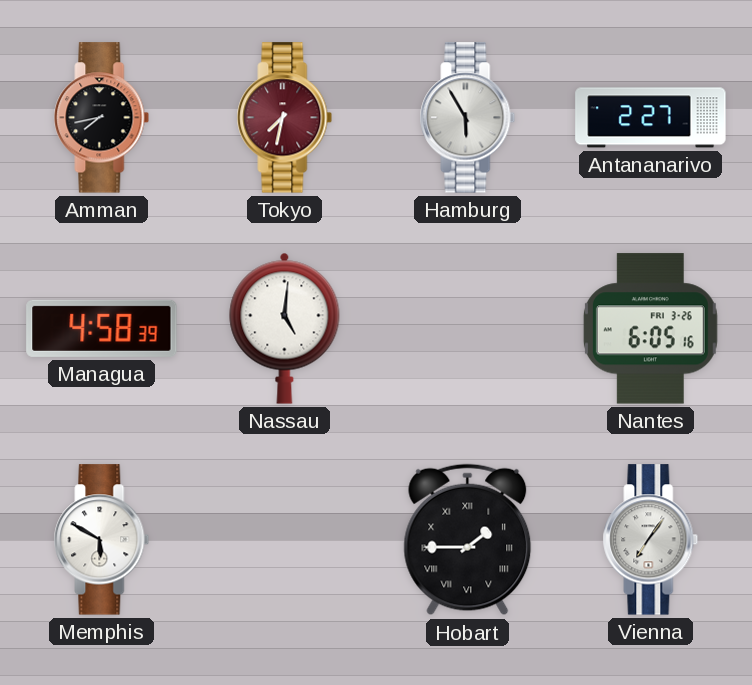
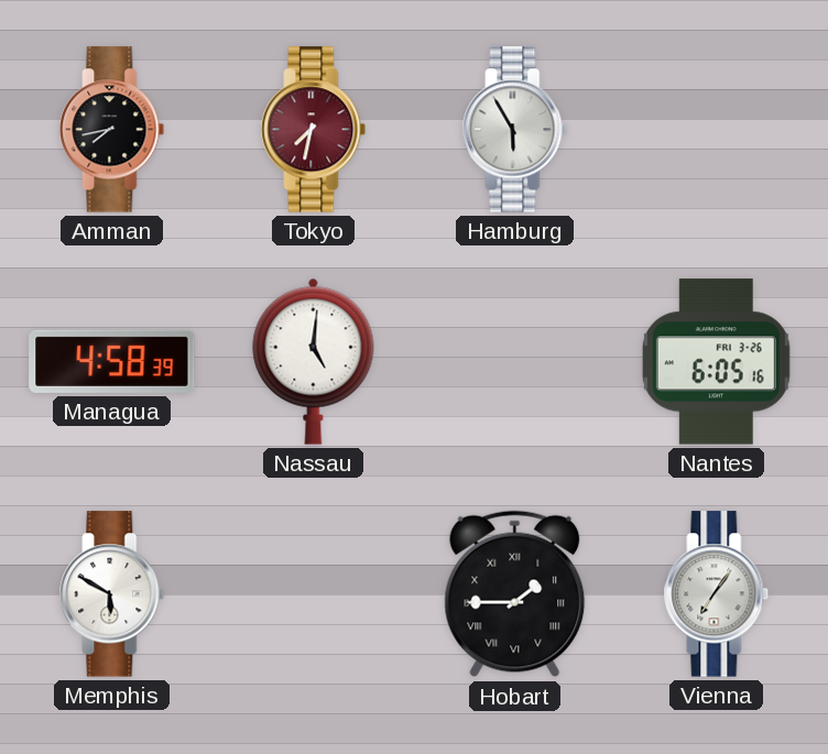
Antananarivo: 2:27 -> none (651, 118)
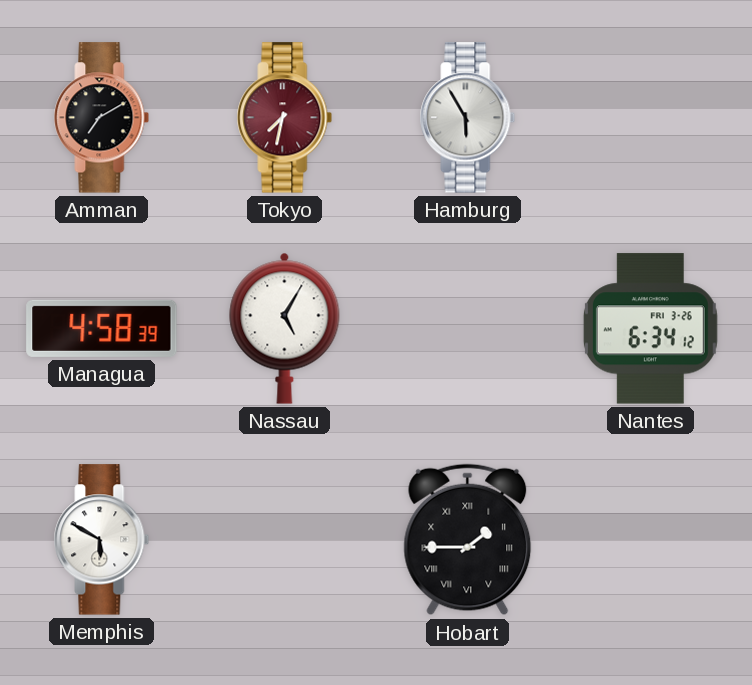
Amman: 7:43 -> 7:10 (102, 118)
Nassau: 5:01 -> 5:05 (285, 328)
Nantes: 6:05 -> 6:34 (650, 329)
Vienna: 7:06 -> none (717, 594)
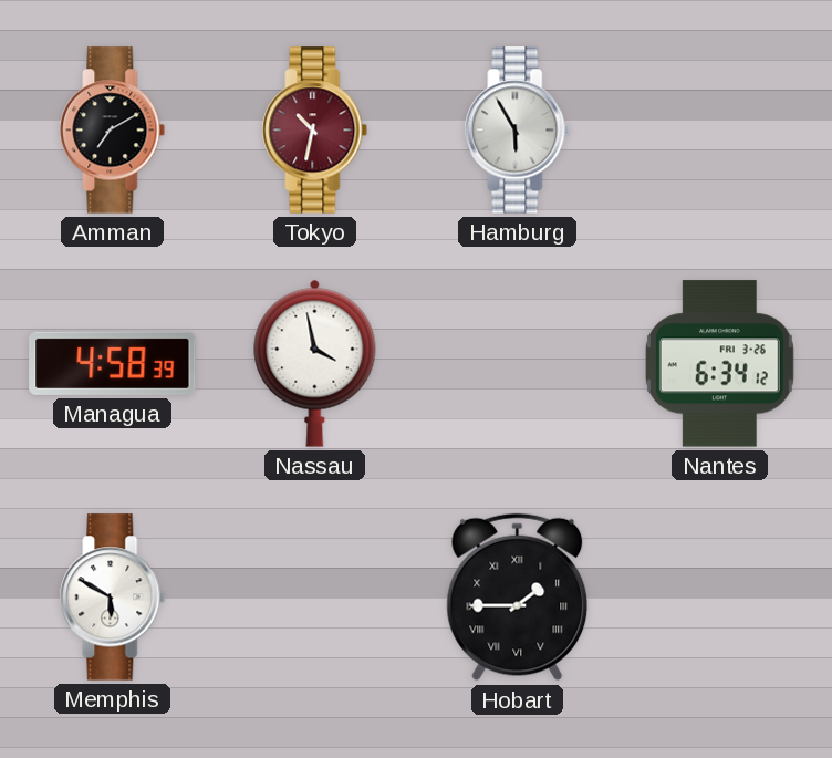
Tokyo: 7:32 -> 10:32 (315, 131)
Nassau: 5:05 -> 3:58 (315, 363)
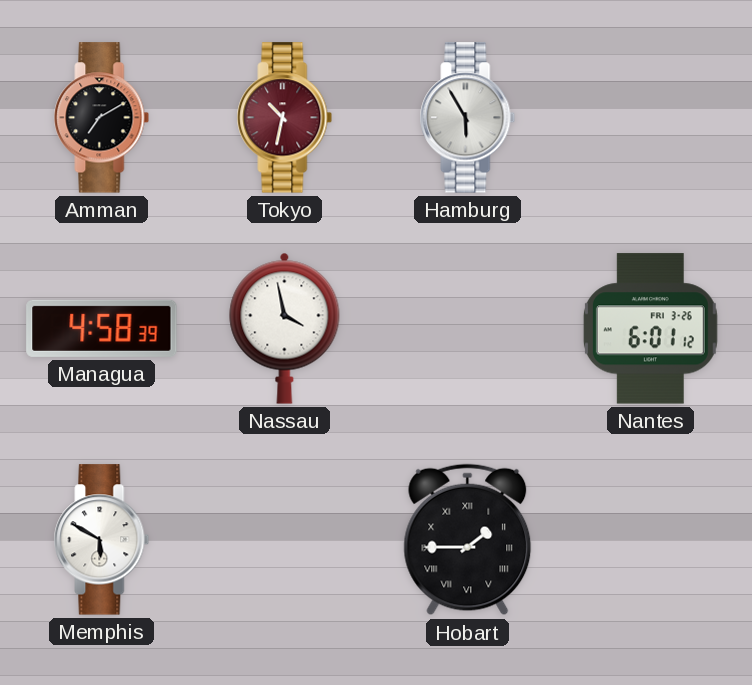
Nantes: 6:34 -> 6:01 (650, 329)
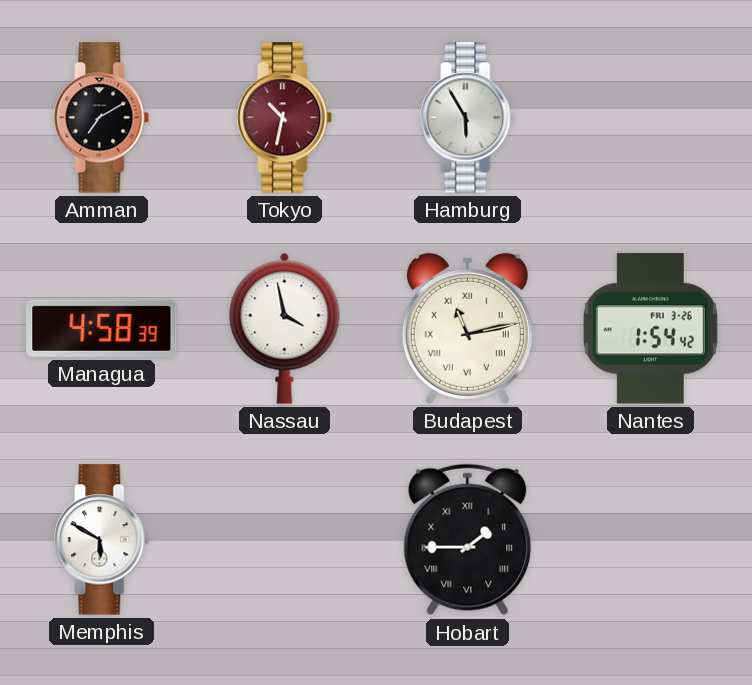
Budapest: none -> 11:13 (467, 328)
Nantes: 6:01 -> 1:54 (650, 329)
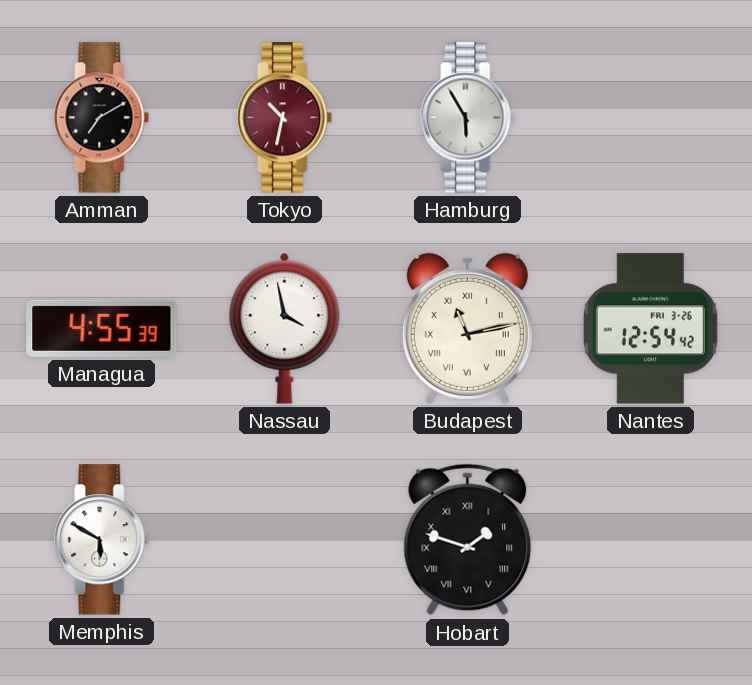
Managua: 4:58 -> 4:55 (102, 328)
Nantes: 1:54 -> 12:54 (650, 329)
Hobart: 1:45 -> 1:48 (468, 540)
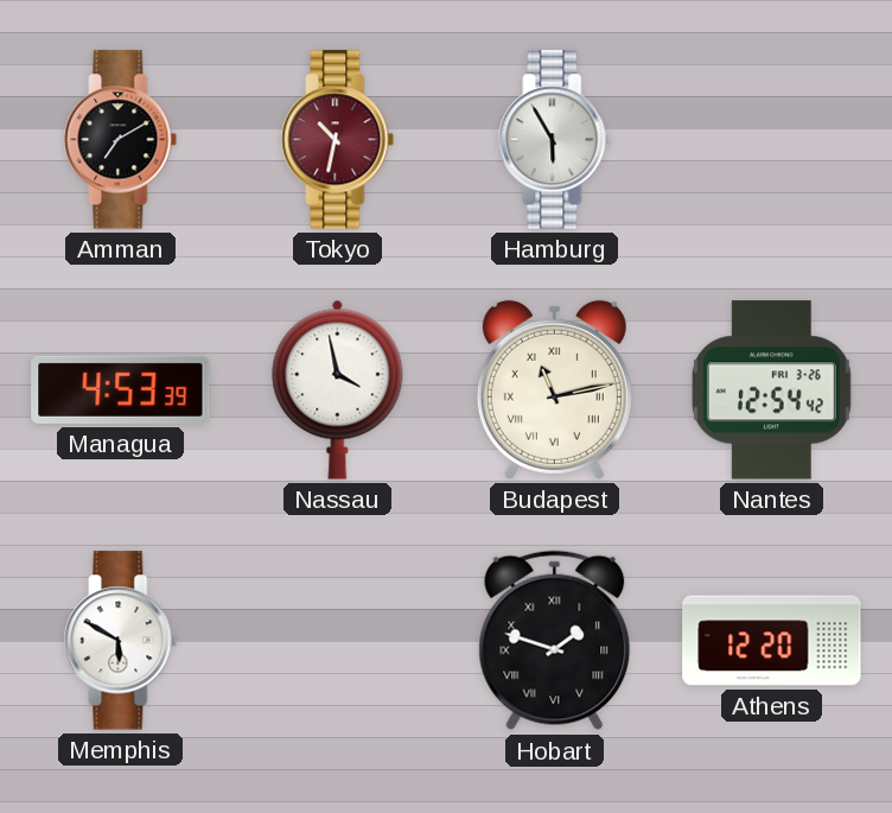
Managua: 4:55 -> 4:53 (121, 389)
Athens: none -> 12:20 (772, 641)
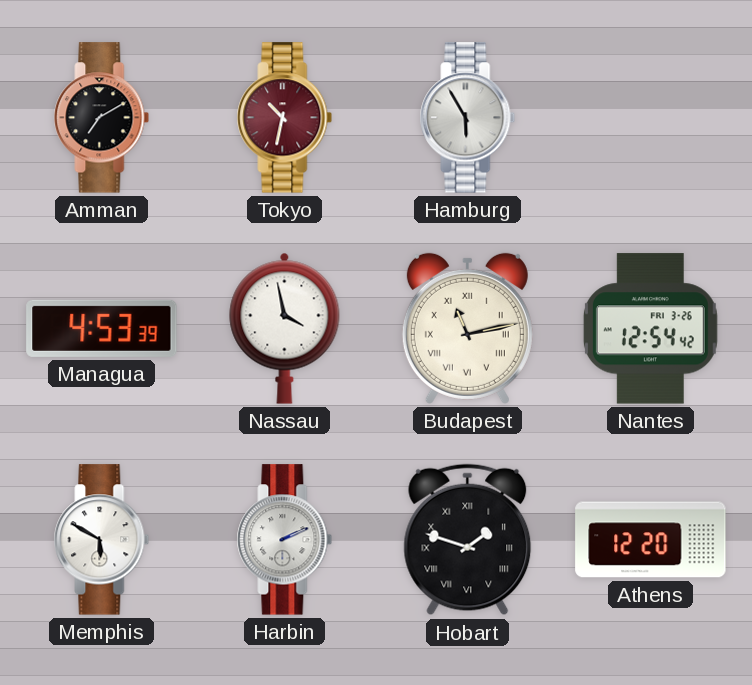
Harbin: none -> 2:11 (285, 540)
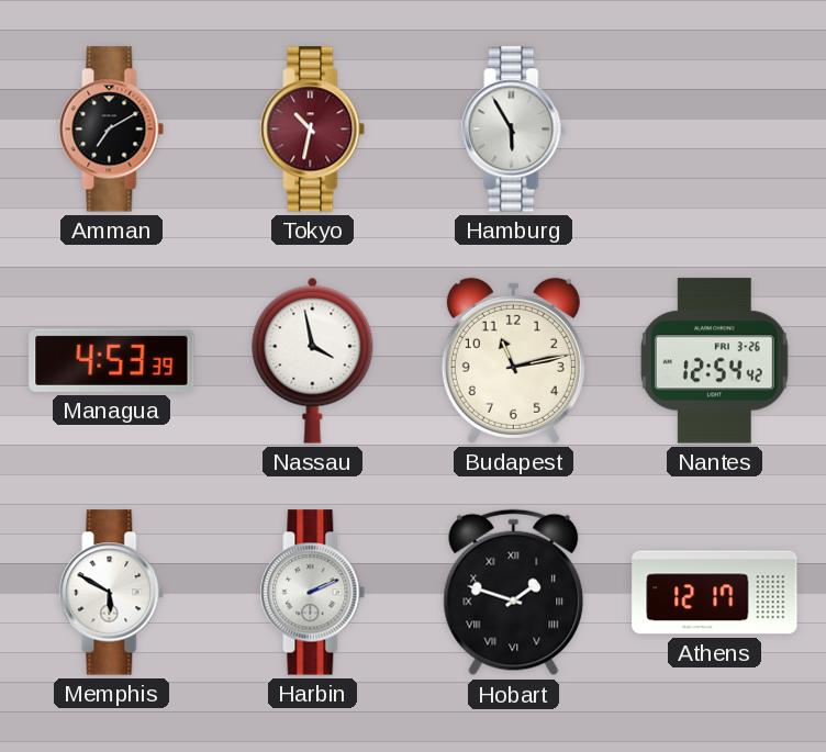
Budapest numerals: Roman -> Arabic (513, 360)
Athens: 12:20 -> 12:17 (715, 593)
